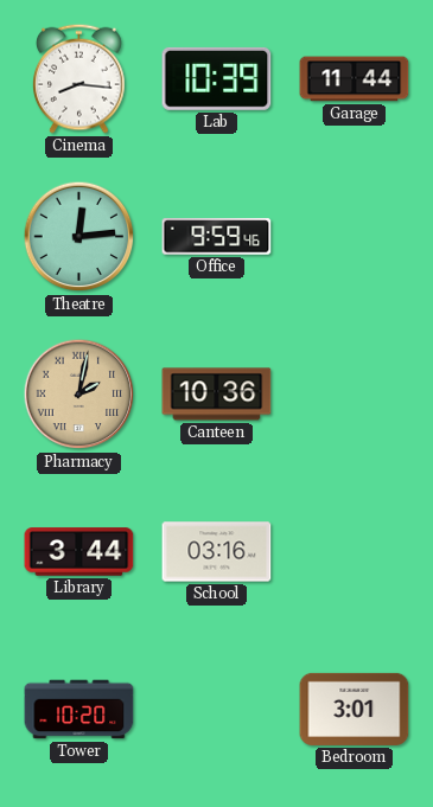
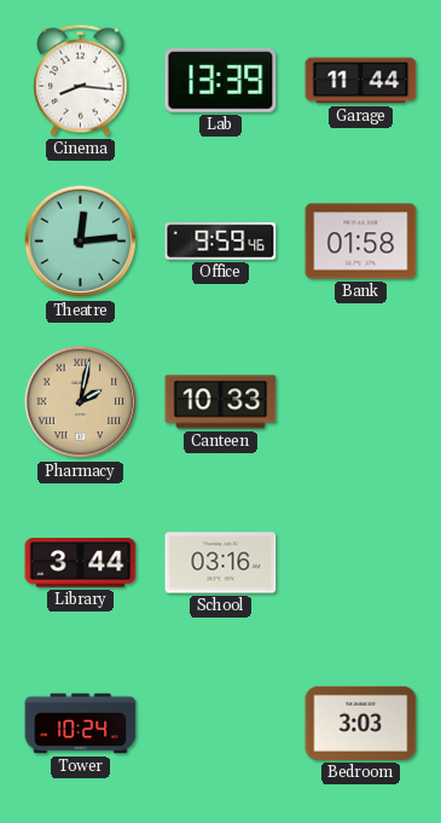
Lab: 10:39 -> 13:39 (221, 80)
Bank: none -> 01:58 (361, 242)
Canteen: 10:36 -> 10:33 (221, 402)
Tower: 10:20 -> 10:24 (81, 724)
Bedroom: 3:01 -> 3:03 (361, 723)
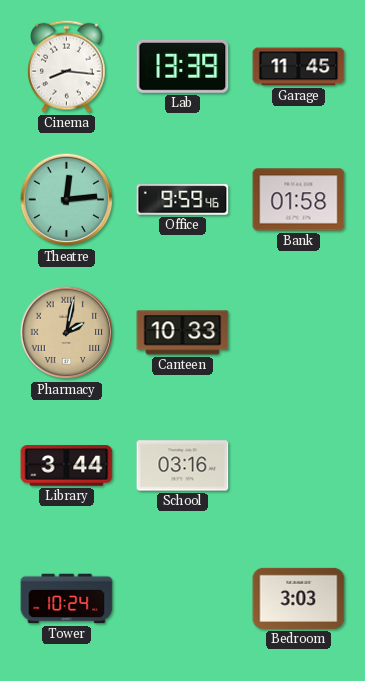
Garage: 11:44 -> 11:45 (299, 67)
